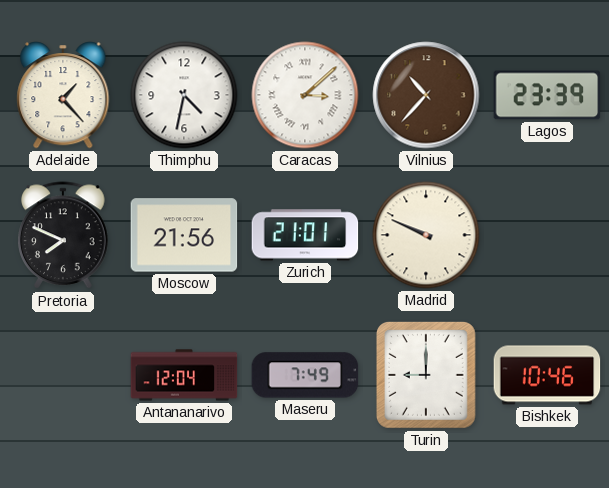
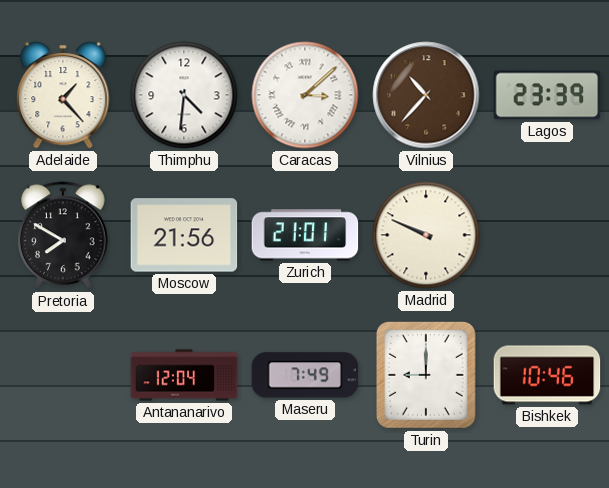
Thimphu: 4:32 -> 4:31 (184, 95)
Pretoria: 7:49 -> 7:50 (63, 236)
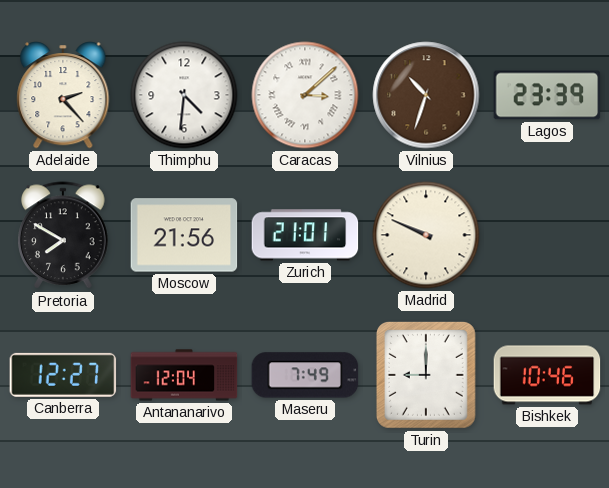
Adelaide: 1:23 -> 2:23 (63, 95)
Vilnius: 10:37 -> 10:33 (426, 95)
Canberra: none -> 12:27 (63, 375)
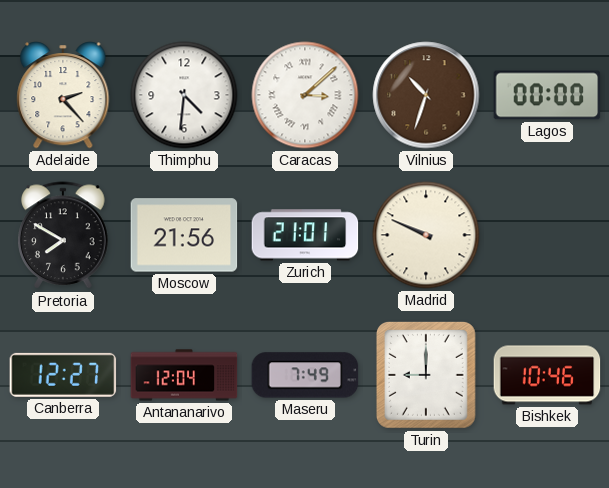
Lagos: 23:39 -> 00:00 (547, 95)
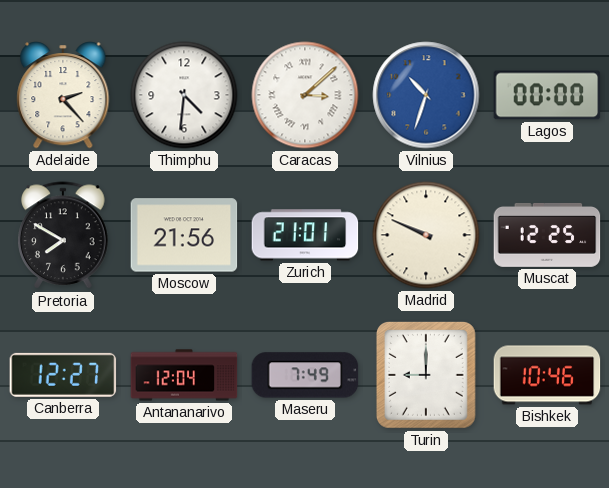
Vilnius dial: brown -> blue (426, 95)
Muscat: none -> 12:25 (547, 235)
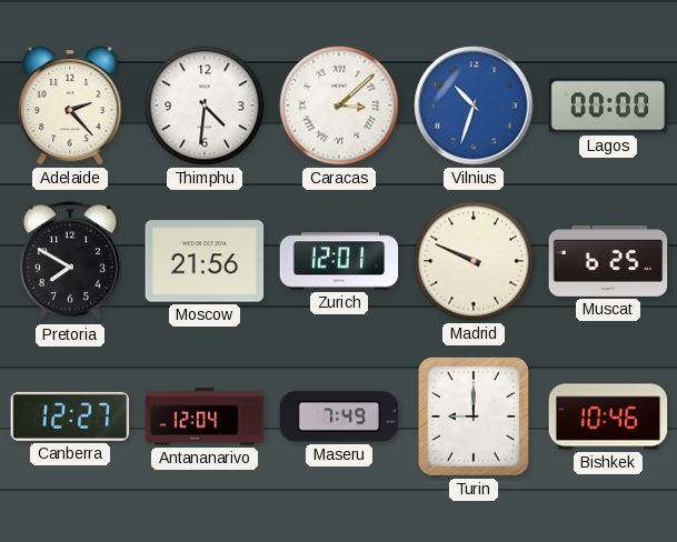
Zurich: 21:01 -> 12:01 (339, 261)
Muscat: 12:25 -> 6:25 (608, 261)
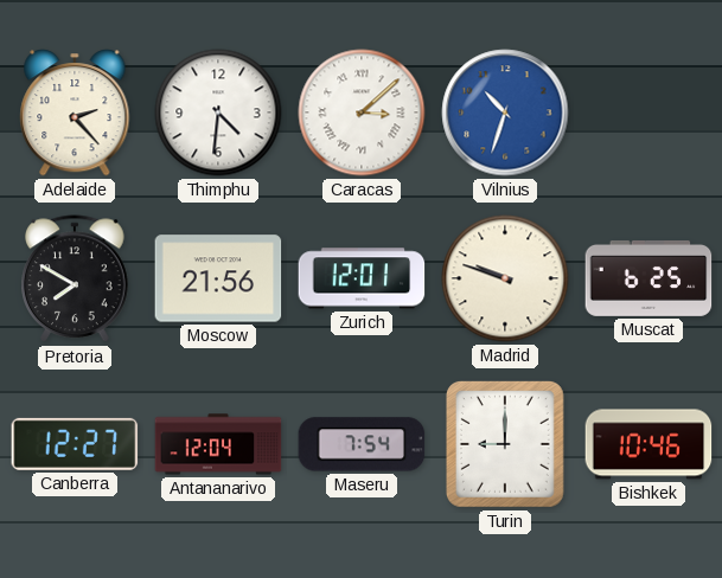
Lagos: 00:00 -> none (608, 106)
Madrid: 9:49 -> 9:48 (505, 278)
Maseru: 7:49 -> 7:54 (362, 444)
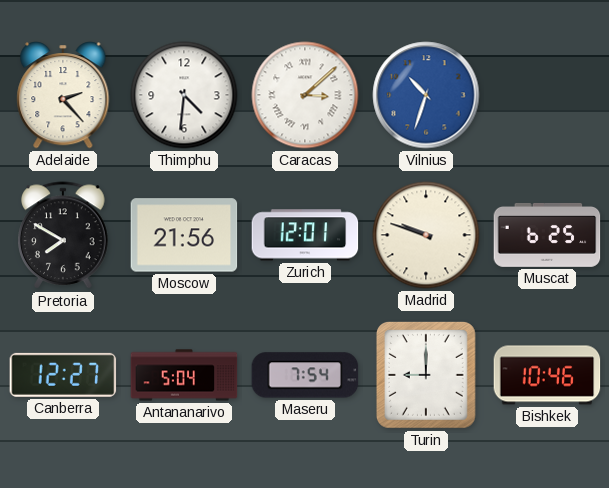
Antananarivo: 12:04 -> 5:04 (184, 375)
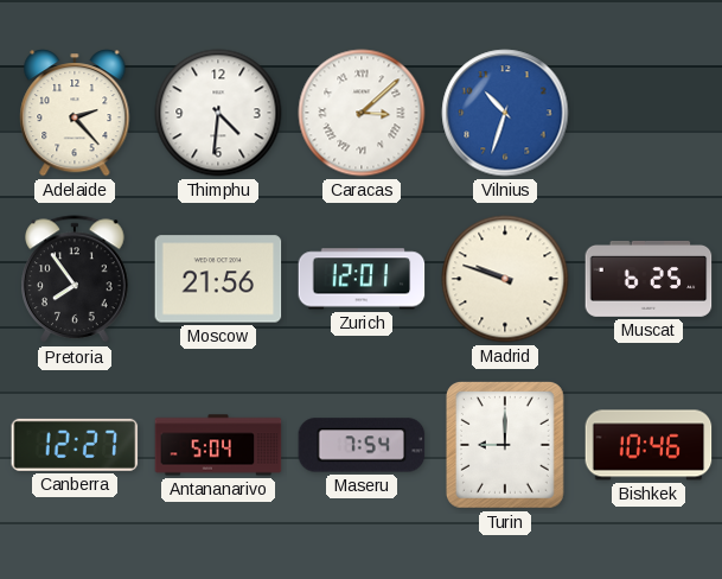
Pretoria: 7:50 -> 7:54 (75, 280)
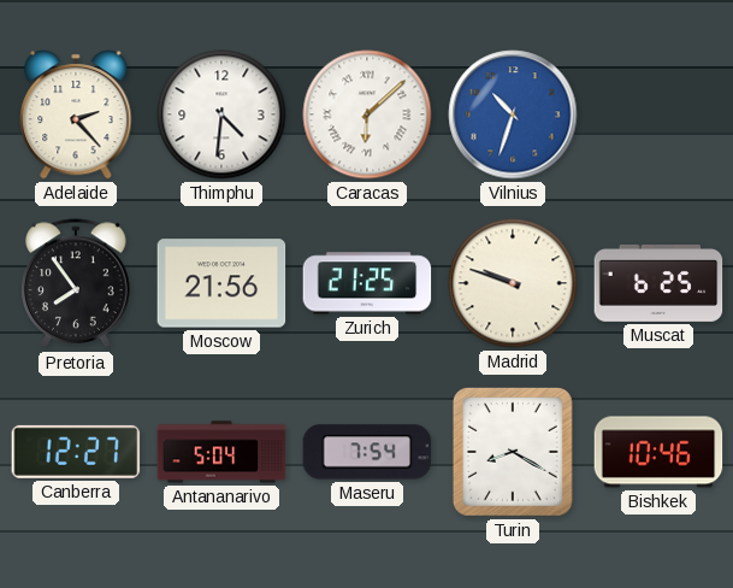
Caracas: 3:08 -> 6:08 (367, 114)
Zurich: 12:01 -> 21:25 (367, 283)
Turin: 9:00 -> 8:20 (513, 453)
